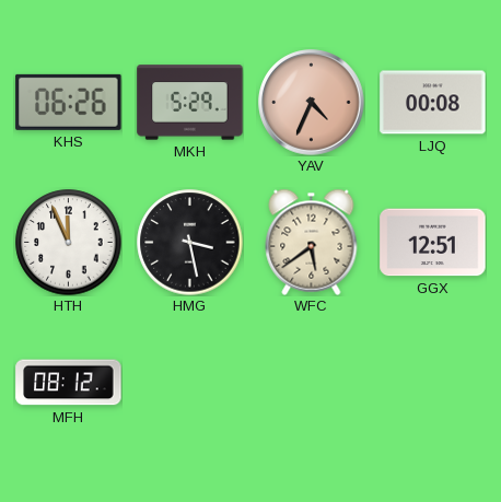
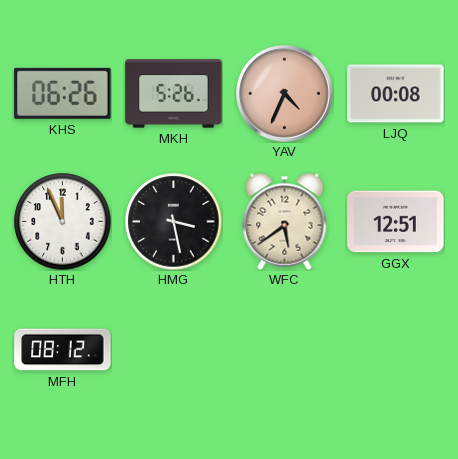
MKH: 5:29 -> 5:26 (174, 94)
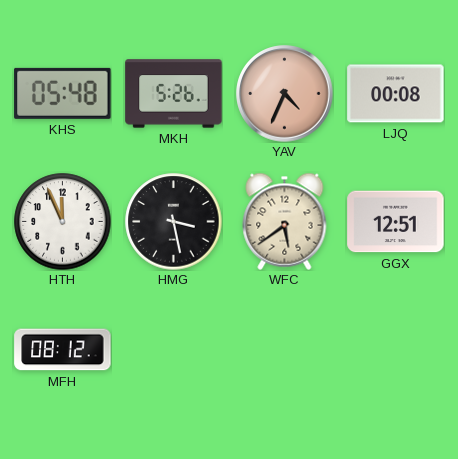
KHS: 06:26 -> 05:48 (63, 93)
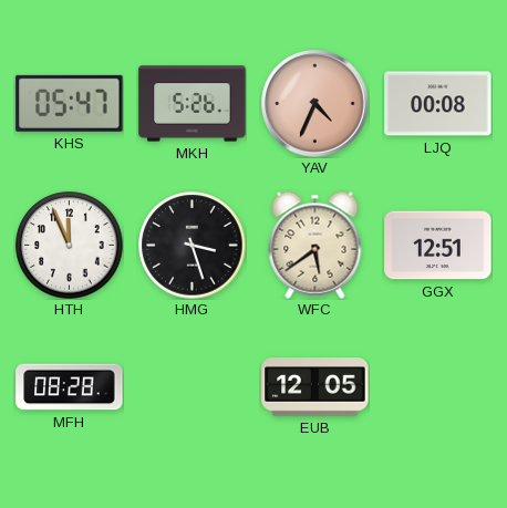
KHS: 05:48 -> 05:47 (70, 103)
HMG: 3:28 -> 3:27 (193, 246)
MFH: 08:12 -> 08:28 (70, 387)
EUB: none -> 12:05 (315, 387)
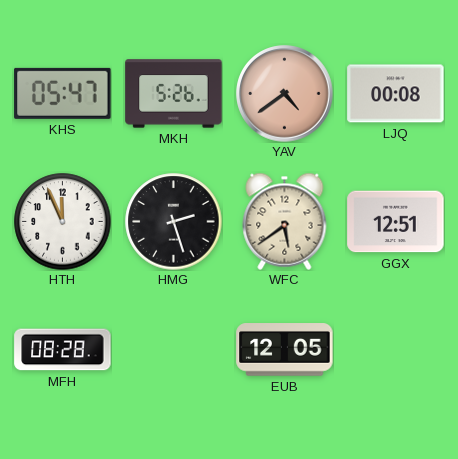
YAV: 4:34 -> 4:39 (285, 94)
HMG: 3:27 -> 2:27 (174, 222)
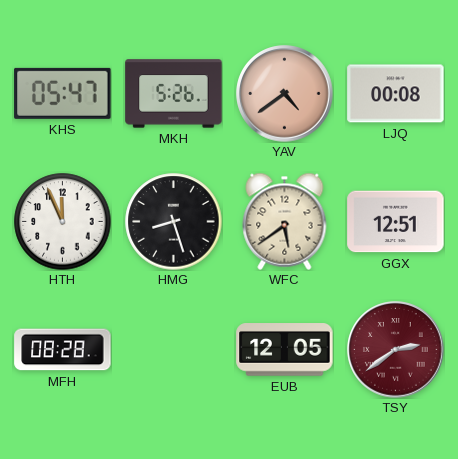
HMG: 2:27 -> 8:27 (174, 222)
TSY: none -> 2:39 (396, 350)
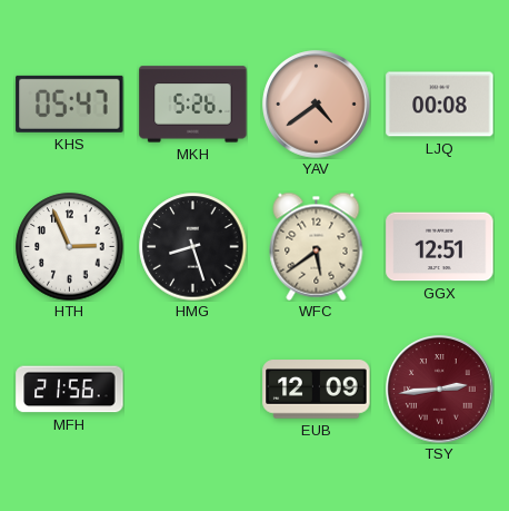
HTH: 11:56 -> 2:56 (70, 247)
MFH: 08:28 -> 21:56 (70, 390)
EUB: 12:05 -> 12:09 (317, 390)
TSY: 2:39 -> 2:44 (440, 390)
